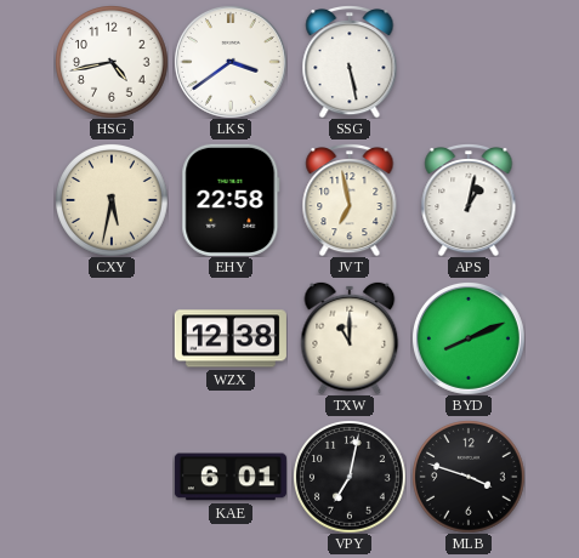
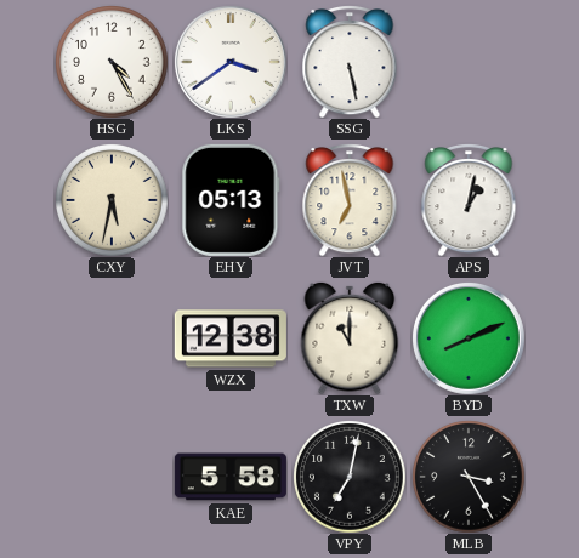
HSG: 4:43 -> 4:25 (112, 62)
EHY: 22:58 -> 05:13 (231, 200)
KAE: 6:01 -> 5:58 (231, 477)
MLB: 3:48 -> 3:25 (469, 477)
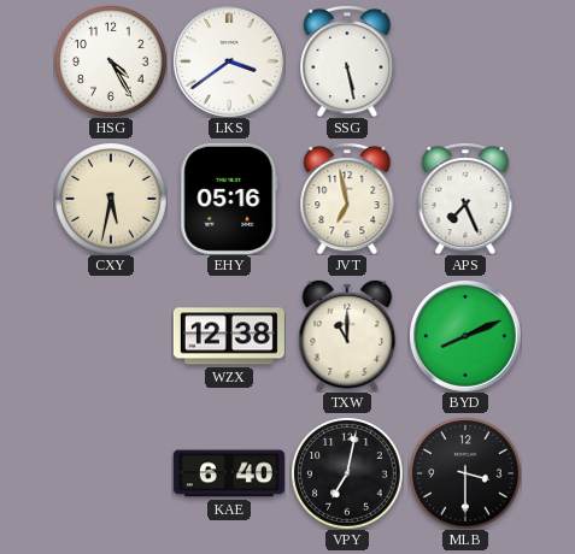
EHY: 05:13 -> 05:16 (229, 199)
APS: 1:02 -> 7:26 (465, 199)
KAE: 5:58 -> 6:40 (229, 473)
MLB: 3:25 -> 3:30 (465, 473)
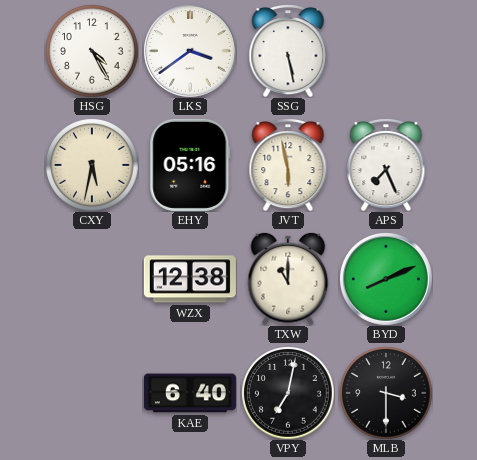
JVT: 6:58 -> 5:58 (288, 165)
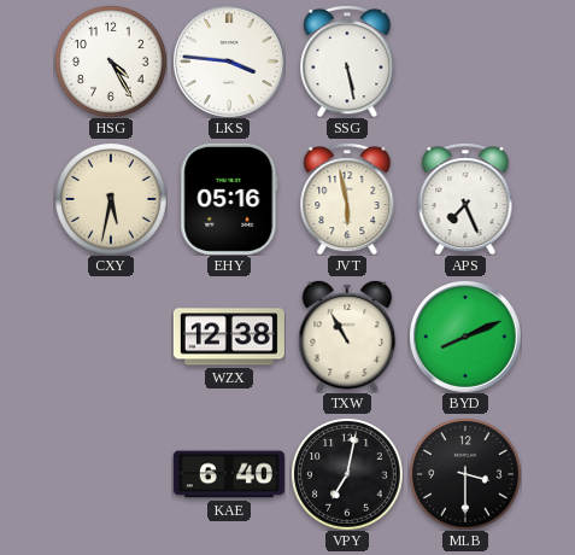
LKS: 3:39 -> 3:46 (229, 62)
TXW: 11:00 -> 10:55 (347, 337)
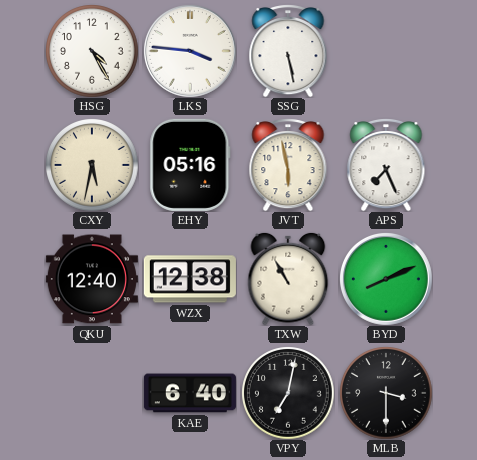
QKU: none -> 12:40 (92, 279)
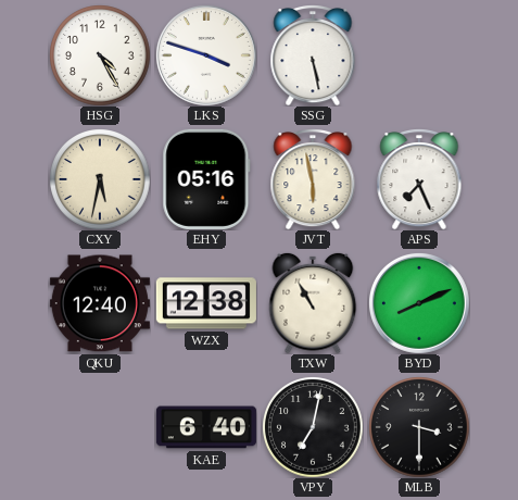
LKS: 3:46 -> 3:48 (206, 55)
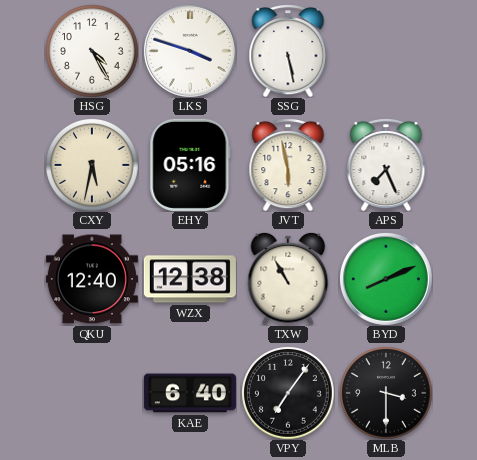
VPY: 7:02 -> 7:06 (288, 393)
